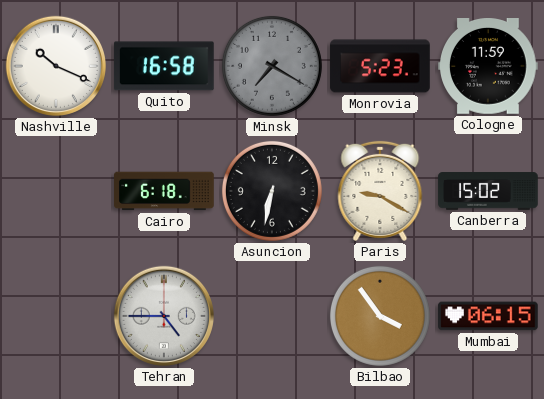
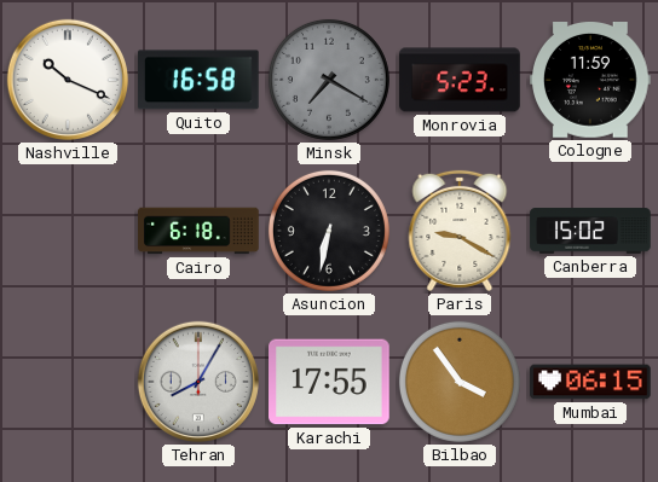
Tehran: 4:45 -> 8:05 (198, 382)
Karachi: none -> 17:55 (330, 382)
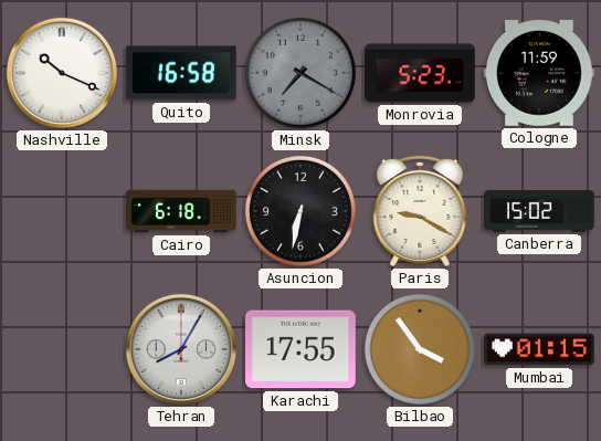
Mumbai: 06:15 -> 01:15 (539, 349)
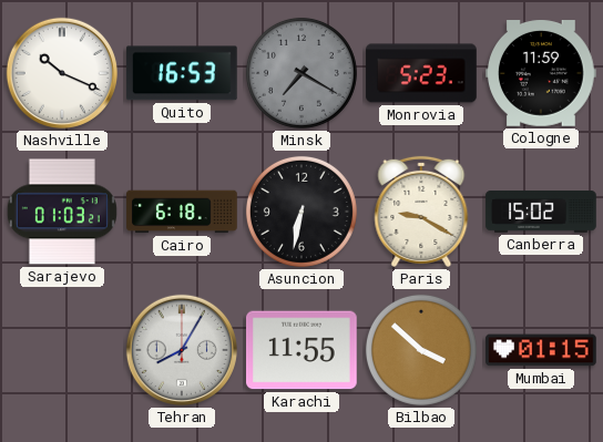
Quito: 16:58 -> 16:53 (182, 73)
Sarajevo: none -> 01:03 (62, 212)
Karachi: 17:55 -> 11:55 (303, 350)
Bilbao: 3:54 -> 3:52 (421, 350)
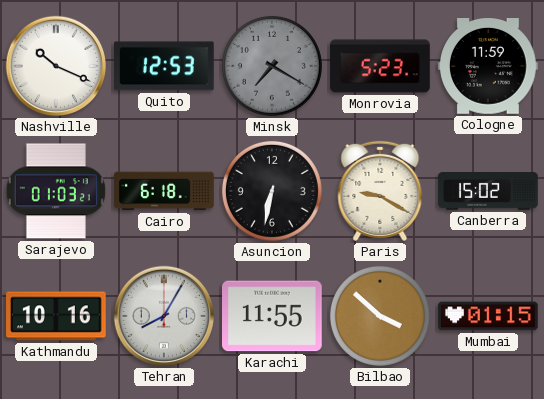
Quito: 16:53 -> 12:53 (164, 66)
Kathmandu: none -> 10:16 (56, 316)
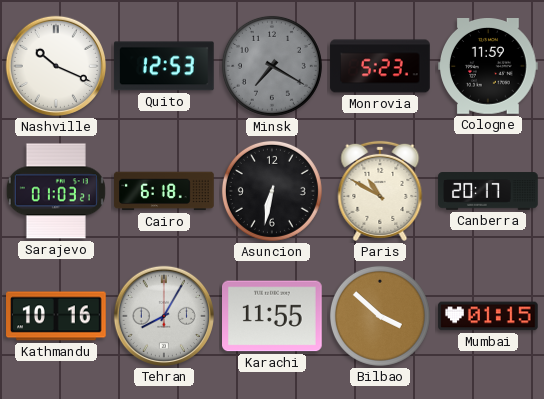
Paris: 9:20 -> 10:50 (380, 191)
Canberra: 15:02 -> 20:17 (488, 191)
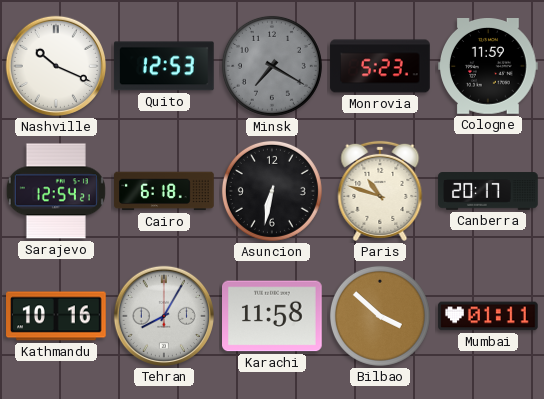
Sarajevo: 01:03 -> 12:54 (56, 191)
Paris: 10:50 -> 10:48 (380, 191)
Karachi: 11:55 -> 11:58 (273, 316)
Mumbai: 01:15 -> 01:11 (488, 316)
